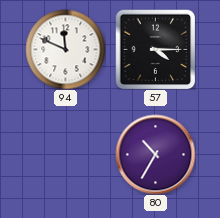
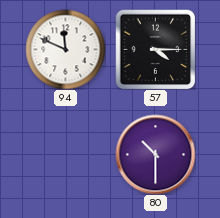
80: 10:35 -> 10:30 (155, 154)
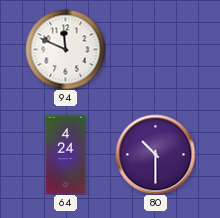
57: 4:15 -> none (155, 49)
64: none -> 4:24 (65, 154)
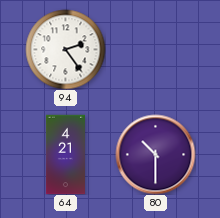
94: 11:49 -> 2:24 (65, 49)
64: 4:24 -> 4:21 (65, 154)
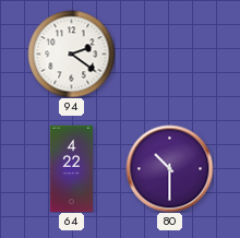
94: 2:24 -> 2:21 (71, 53)
64: 4:21 -> 4:22 (71, 168)
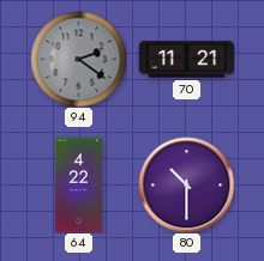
94 dial: white -> grey (78, 59)
70: none -> 11:21 (186, 60)
